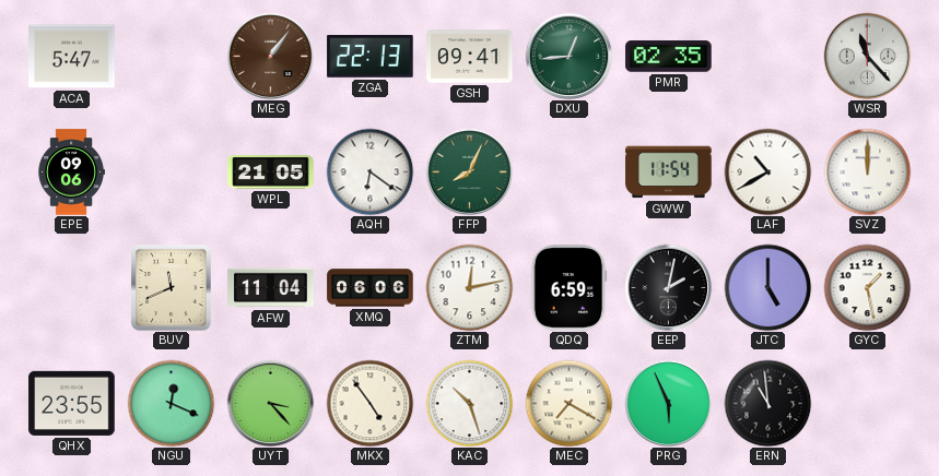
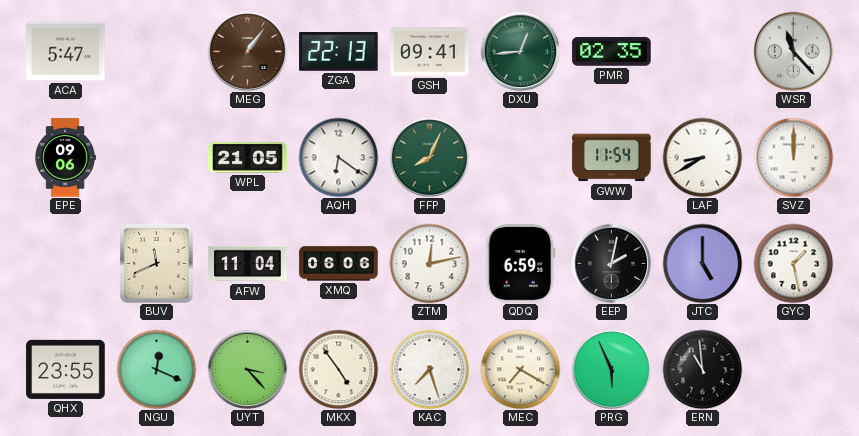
LAF: 10:40 -> 8:40 (702, 157)
KAC: 10:27 -> 7:27 (429, 369)
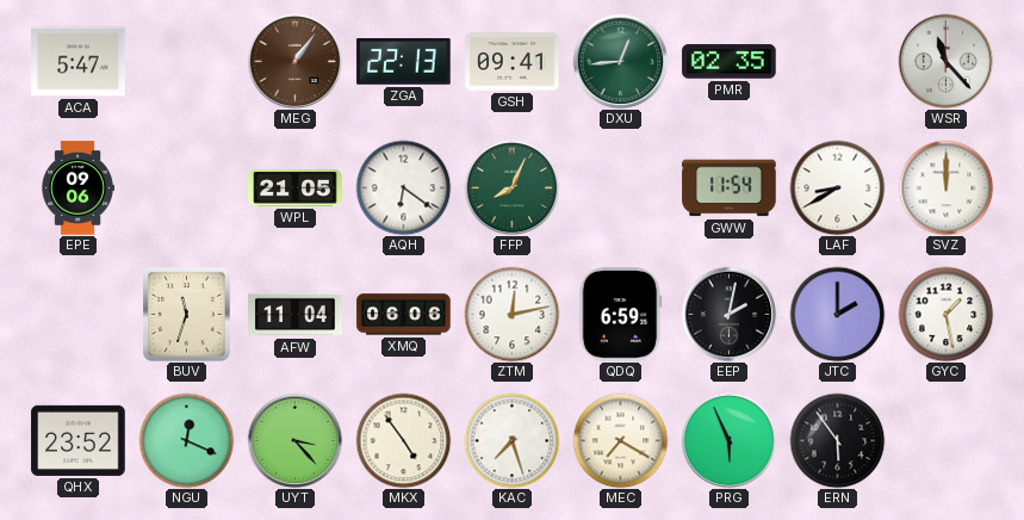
BUV: 11:41 -> 11:33 (187, 315)
JTC: 5:00 -> 2:00 (837, 314)
QHX: 23:55 -> 23:52 (79, 440)
ERN: 10:59 -> 5:54 (837, 440)
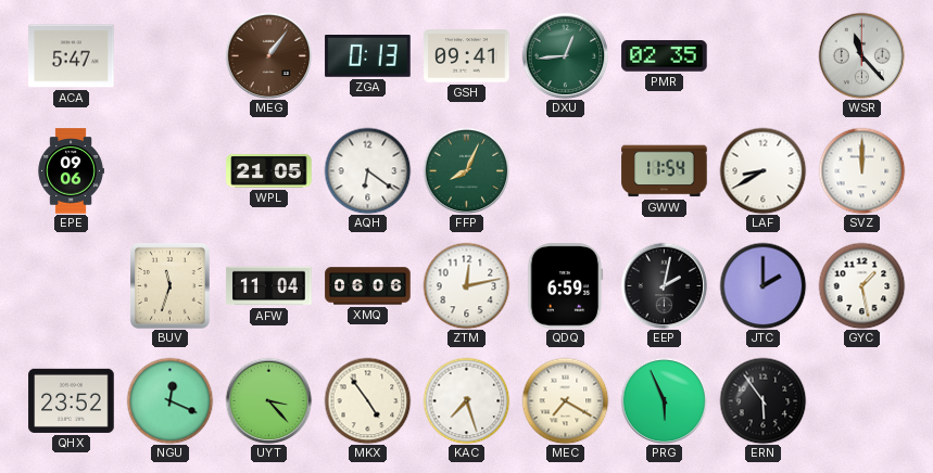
ZGA: 22:13 -> 0:13 (368, 56)
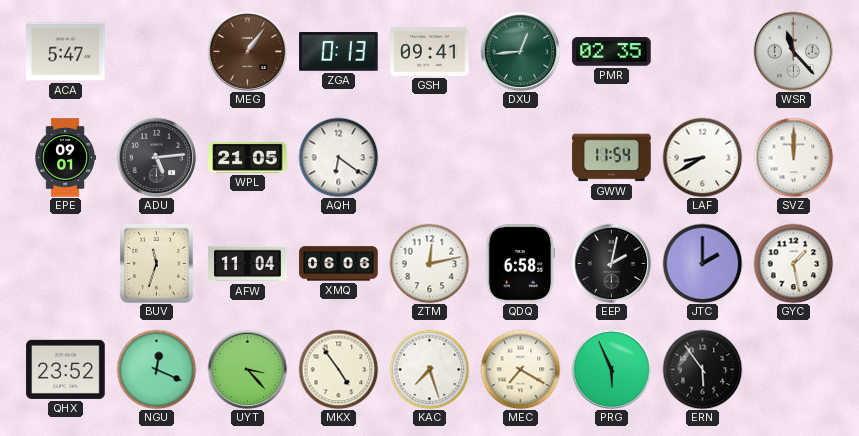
EPE: 09:06 -> 09:01 (65, 158)
ADU: none -> 5:14 (156, 157)
FFP: 8:04 -> none (466, 170)
QDQ: 6:59 -> 6:58 (521, 264)
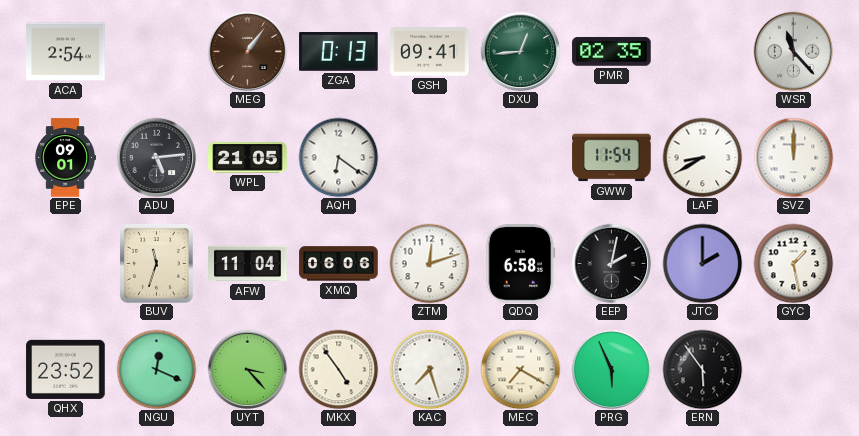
ACA: 5:47 -> 2:54 (66, 52)
ZTM: 12:13 -> 12:12 (429, 263)
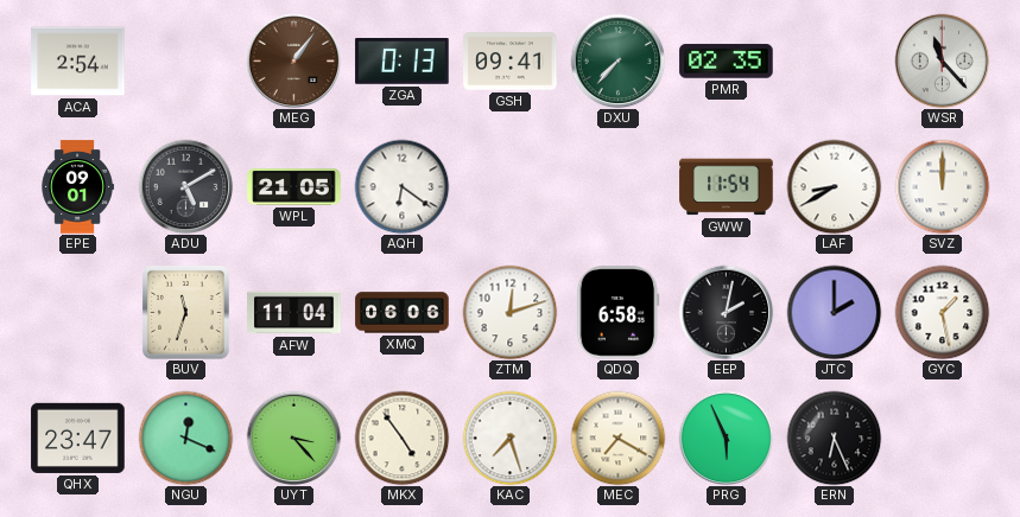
DXU: 12:44 -> 7:37 (617, 60)
ADU: 5:14 -> 5:10 (185, 186)
QHX: 23:52 -> 23:47 (78, 438)
ERN: 5:54 -> 6:26 (834, 438)
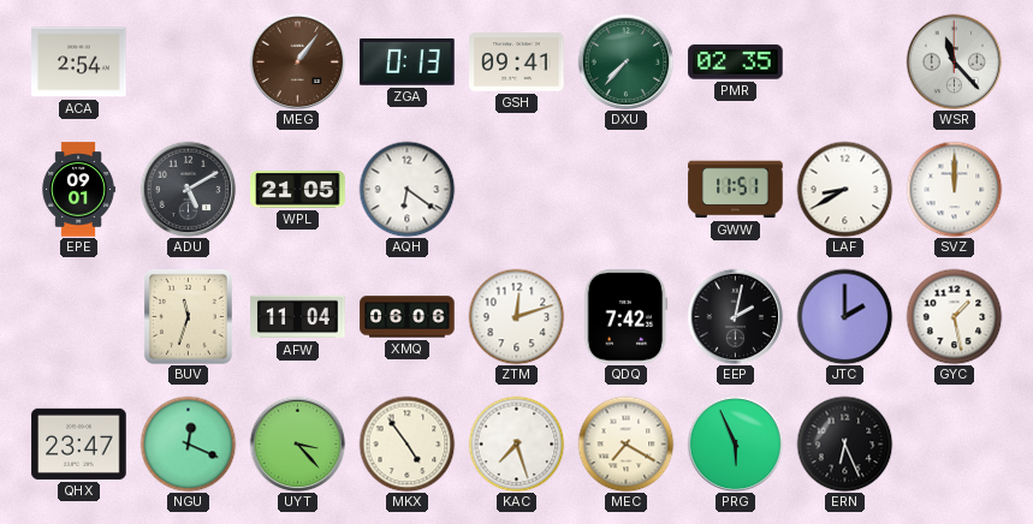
GWW: 11:54 -> 11:51 (736, 190)
QDQ: 6:58 -> 7:42 (627, 317)
